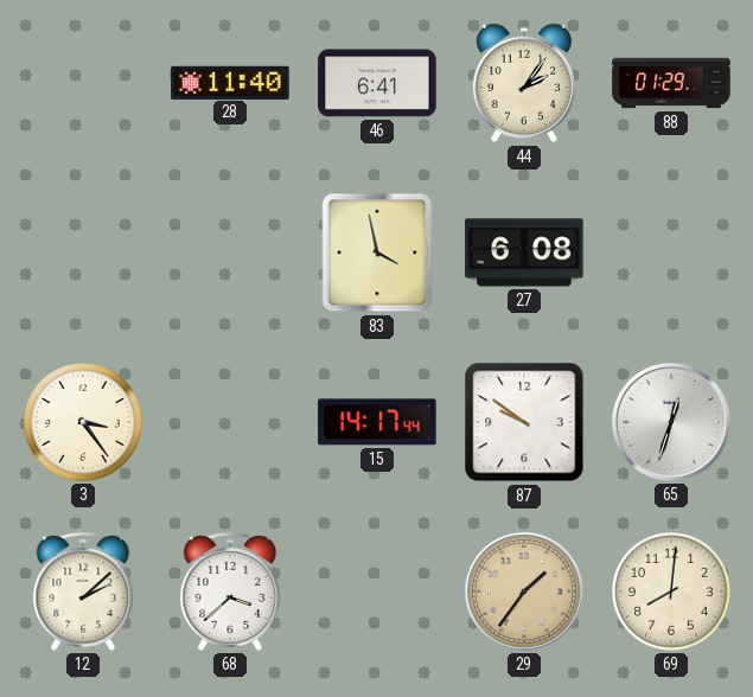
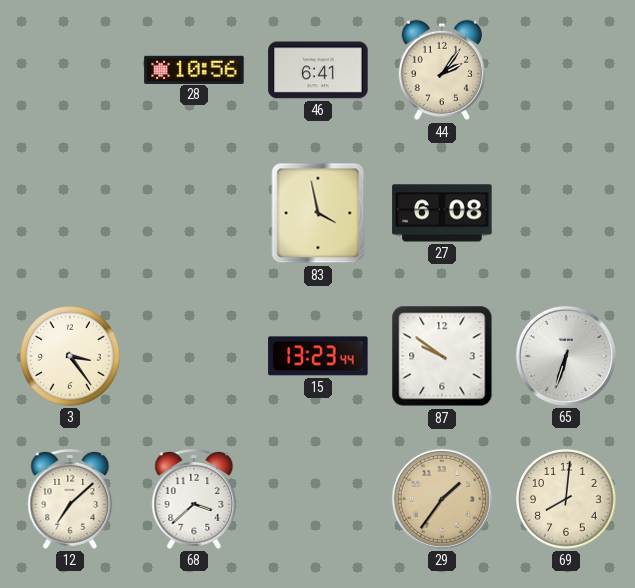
28: 11:40 -> 10:56 (194, 69)
88: 01:29 -> none (671, 83)
15: 14:17 -> 13:23 (318, 356)
65: 12:33 -> 6:33 (566, 356)
12: 2:08 -> 7:08 (70, 499)
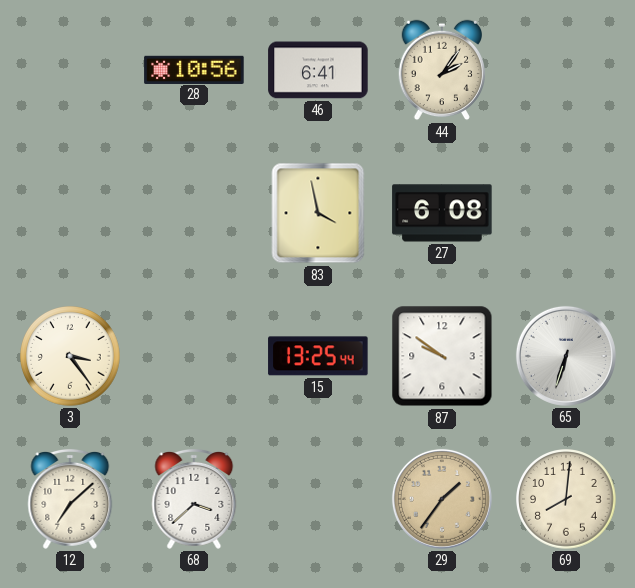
15: 13:23 -> 13:25 (318, 356)
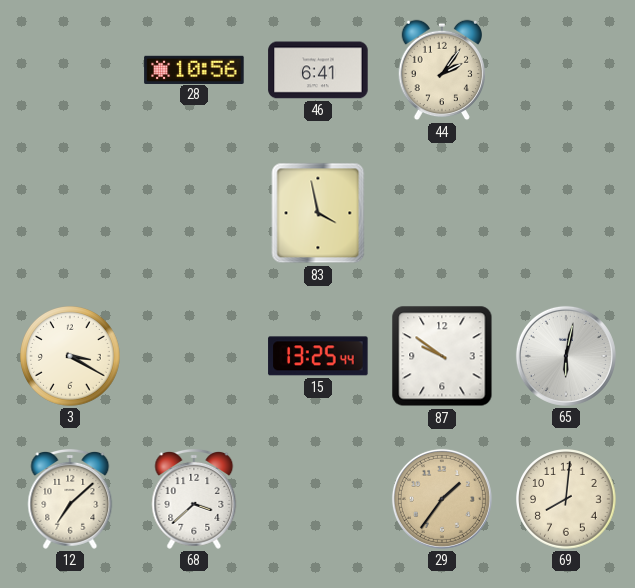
27: 6:08 -> none (442, 213)
3: 3:24 -> 3:20 (71, 357)
65: 6:33 -> 6:02 (566, 356)
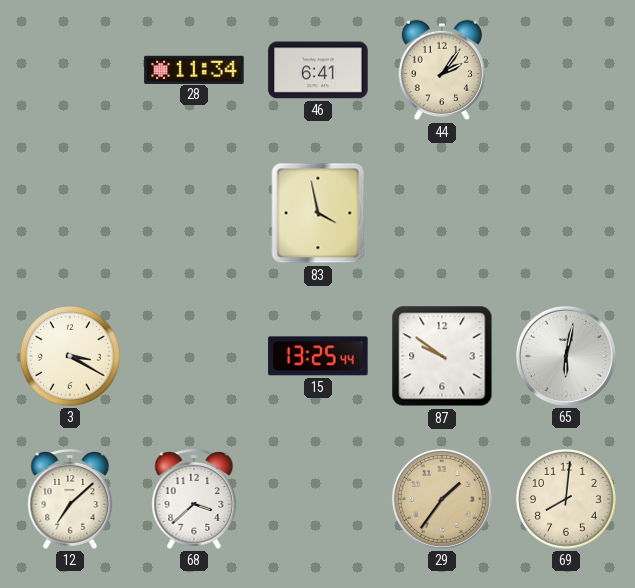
28: 10:56 -> 11:34 (194, 69)
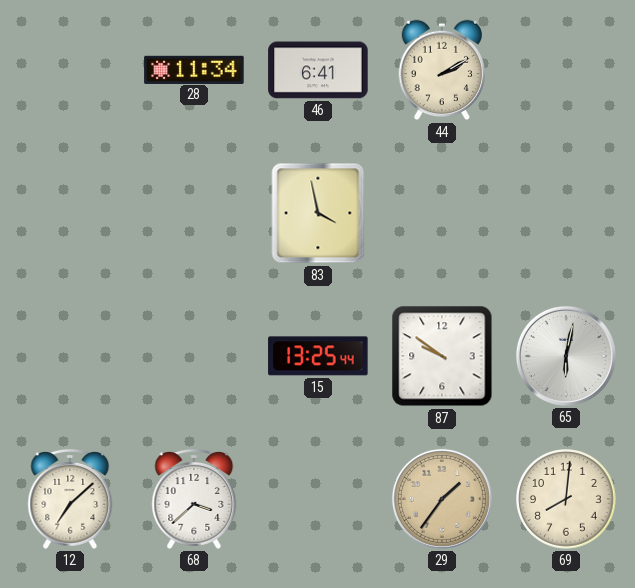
44: 2:06 -> 2:10 (441, 70)
3: 3:20 -> none (71, 357)
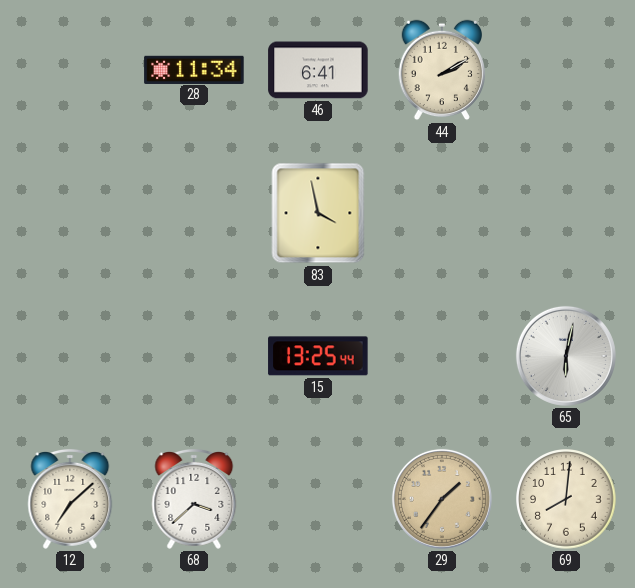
87: 9:51 -> none (442, 356)
